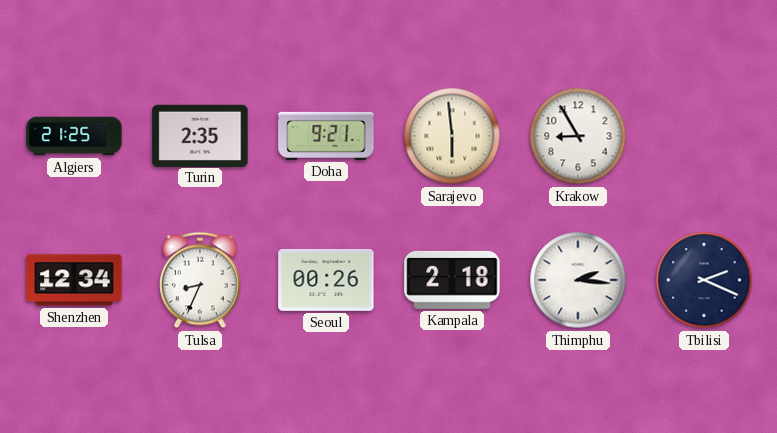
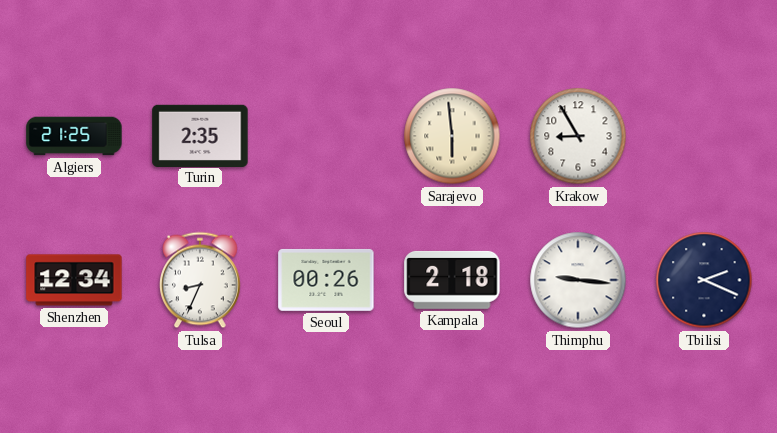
Doha: 9:21 -> none (326, 136)
Thimphu: 2:16 -> 9:16 (578, 280)
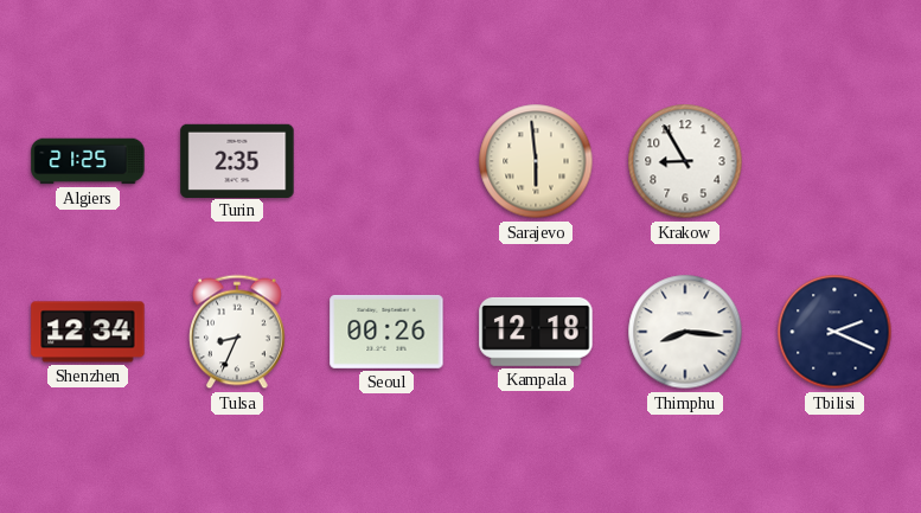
Kampala: 2:18 -> 12:18 (536, 332)
Thimphu: 9:16 -> 8:16 (685, 332)
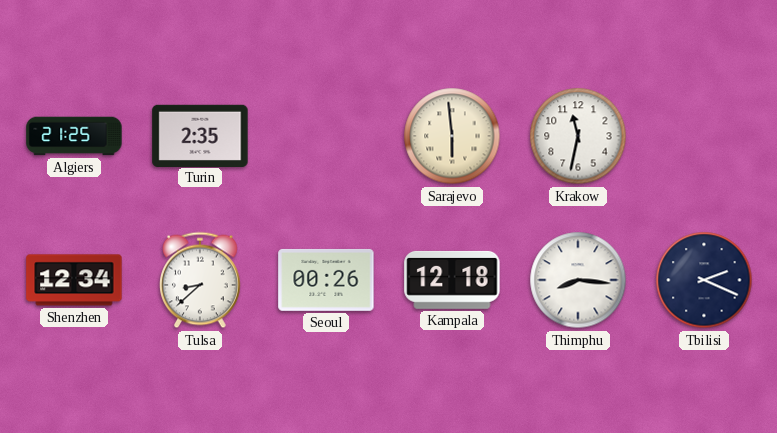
Krakow: 8:55 -> 11:32 (578, 136)
Tulsa: 8:34 -> 8:38 (201, 280)
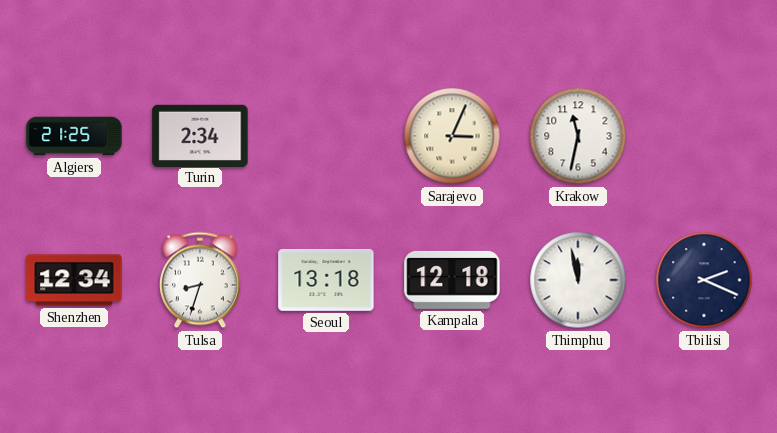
Turin: 2:35 -> 2:34 (200, 135)
Sarajevo: 5:59 -> 3:04 (452, 136)
Tulsa: 8:38 -> 8:33 (201, 280)
Seoul: 00:26 -> 13:18 (326, 280)
Thimphu: 8:16 -> 11:58 (578, 280)
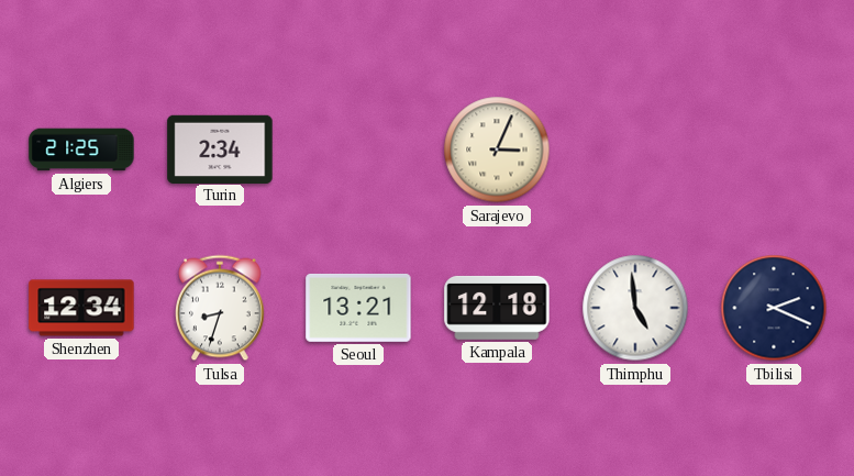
Krakow: 11:32 -> none (578, 136)
Seoul: 13:18 -> 13:21 (358, 308)
Thimphu: 11:58 -> 4:59 (635, 308)
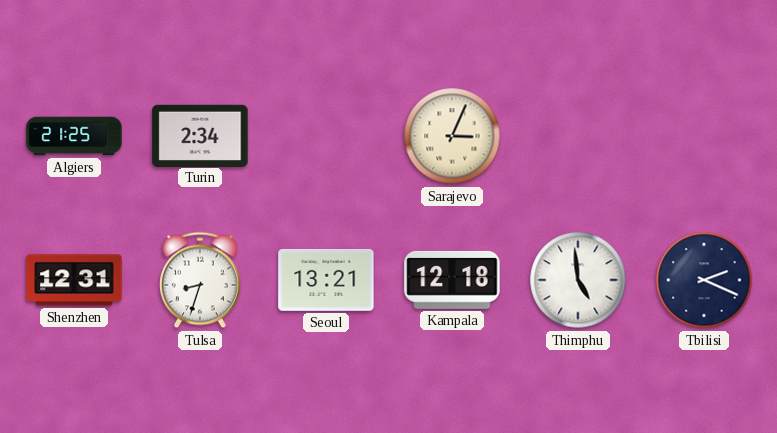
Shenzhen: 12:34 -> 12:31 (74, 280)
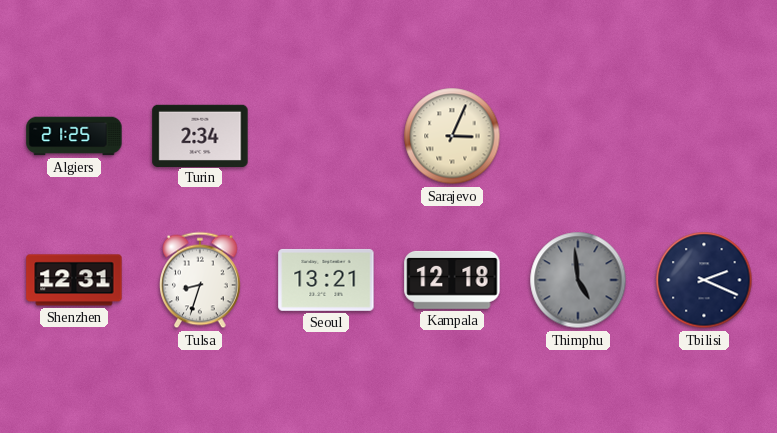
Thimphu dial: white -> grey (578, 280)
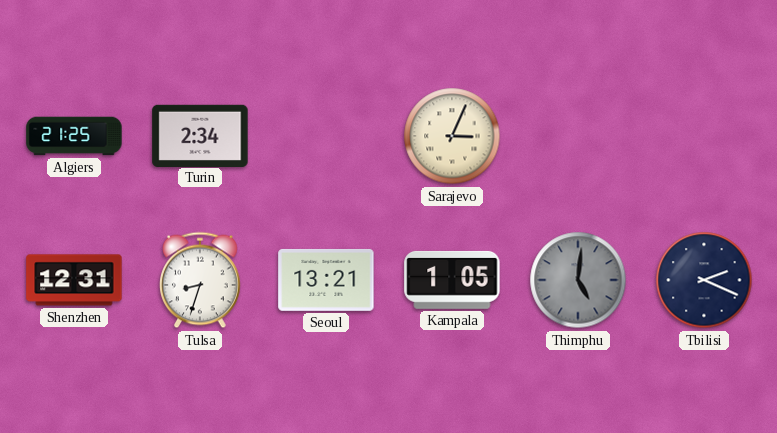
Kampala: 12:18 -> 1:05 (452, 280)
Thimphu: 4:59 -> 5:01 (578, 280)
